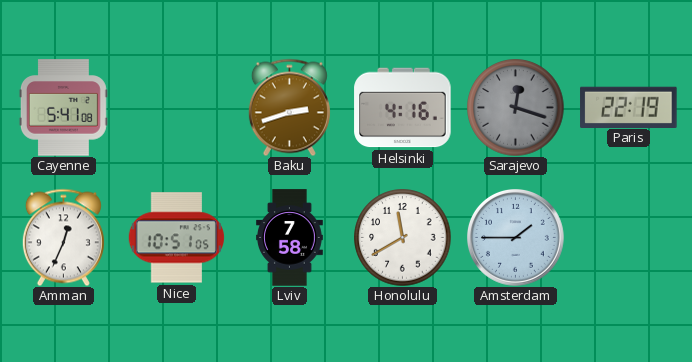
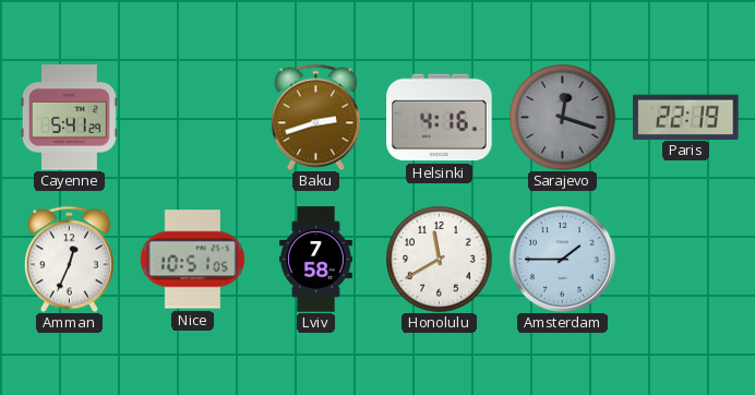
Cayenne: 5:41:08 -> 5:41:29 (69, 118)
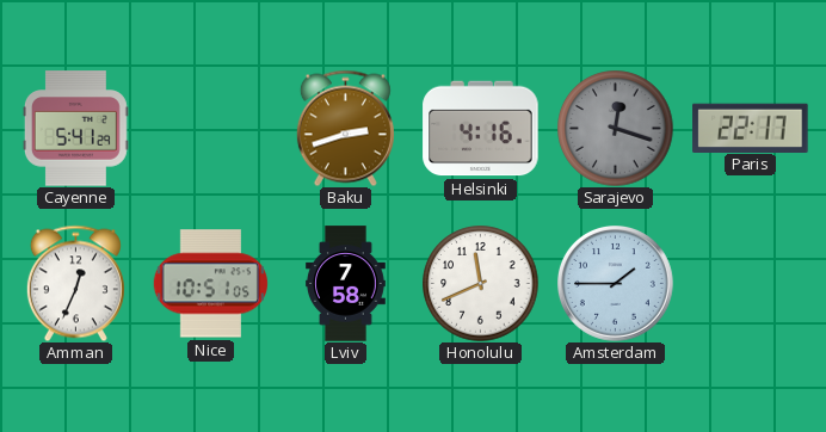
Paris: 22:19 -> 22:17 (751, 128)
Honolulu: 11:40 -> 11:41 (481, 284)
